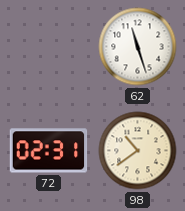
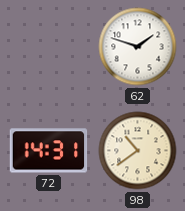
62: 11:27 -> 1:48 (138, 47)
72: 02:31 -> 14:31 (49, 151)
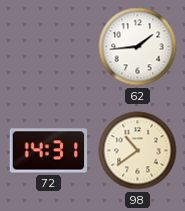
62: 1:48 -> 1:44 (138, 47)
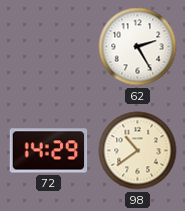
62: 1:44 -> 2:25 (138, 47)
72: 14:31 -> 14:29 (49, 151)
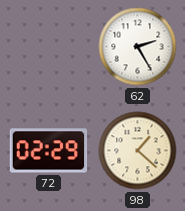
72: 14:29 -> 02:29 (49, 151)
98: 10:39 -> 1:22 (138, 151)
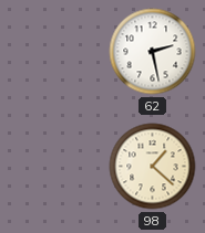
62: 2:25 -> 2:28 (153, 52)
72: 02:29 -> none (49, 151)
